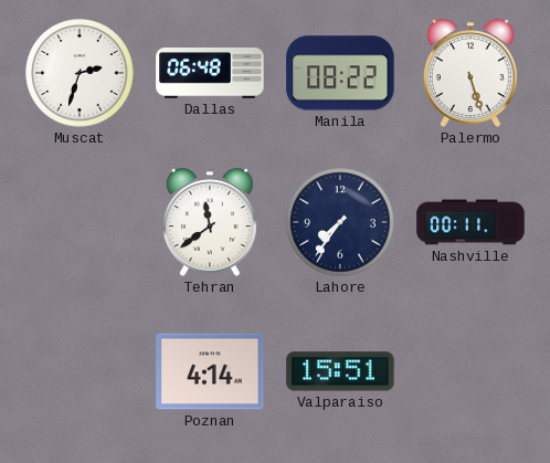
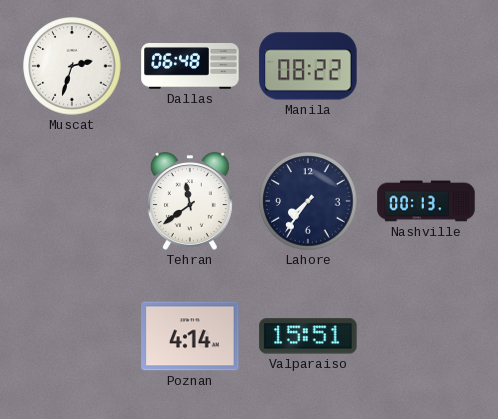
Palermo: 5:27 -> none (470, 73)
Nashville: 00:11 -> 00:13 (426, 201)
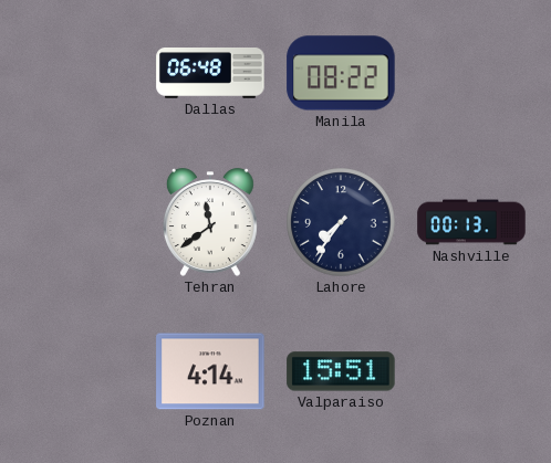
Muscat: 2:33 -> none (72, 66)
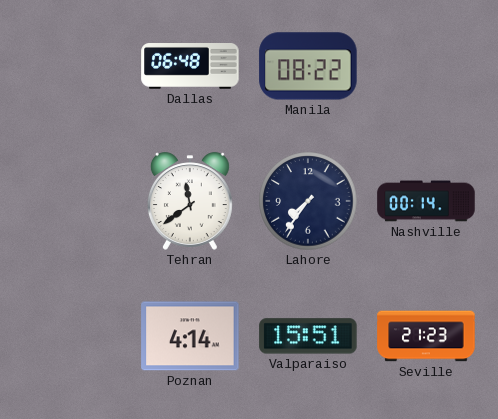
Nashville: 00:13 -> 00:14 (426, 201)
Seville: none -> 21:23 (426, 336)
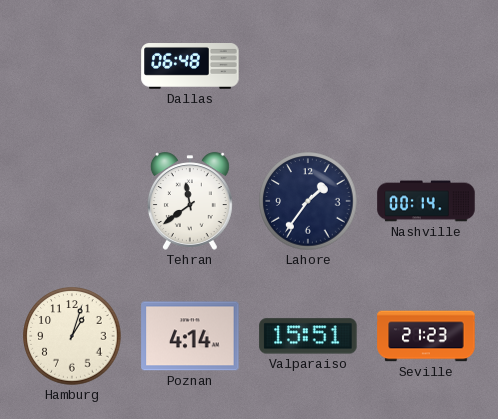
Manila: 08:22 -> none (308, 66)
Lahore: 7:36 -> 1:36 (308, 201)
Hamburg: none -> 1:03 (72, 336)
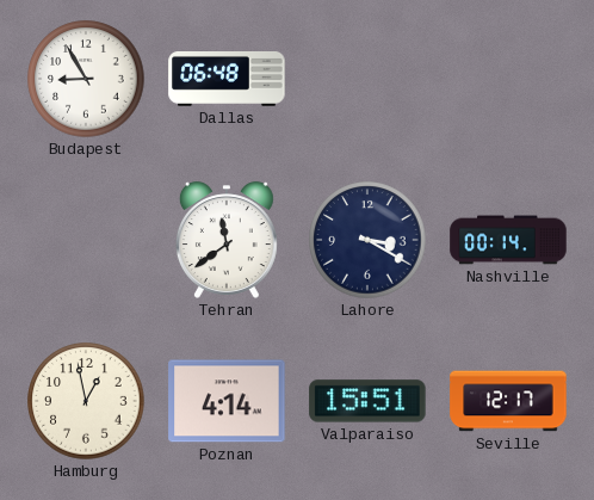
Budapest: none -> 8:55 (86, 79)
Lahore: 1:36 -> 3:20 (367, 240)
Hamburg: 1:03 -> 12:58 (86, 401)
Seville: 21:23 -> 12:17 (508, 401)
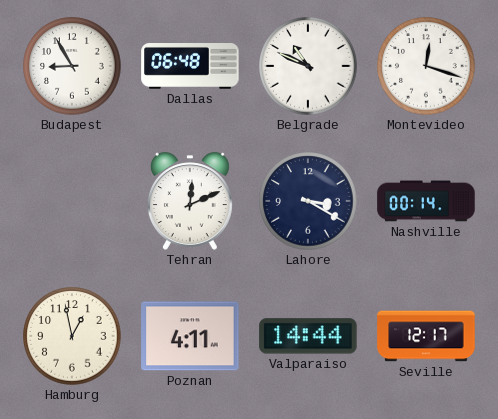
Belgrade: none -> 10:49 (308, 66)
Montevideo: none -> 12:18 (426, 66)
Tehran: 11:39 -> 12:11 (190, 201)
Poznan: 4:14 -> 4:11 (190, 336)
Valparaiso: 15:51 -> 14:44 (308, 336)
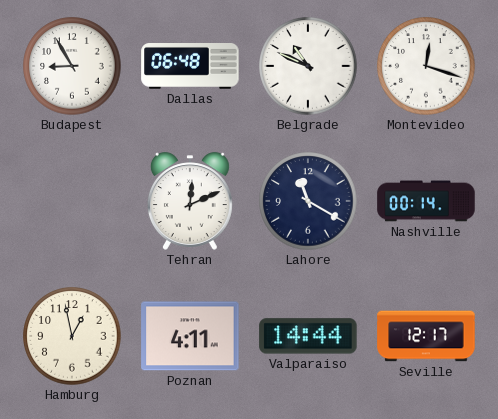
Lahore: 3:20 -> 11:20 (308, 201)
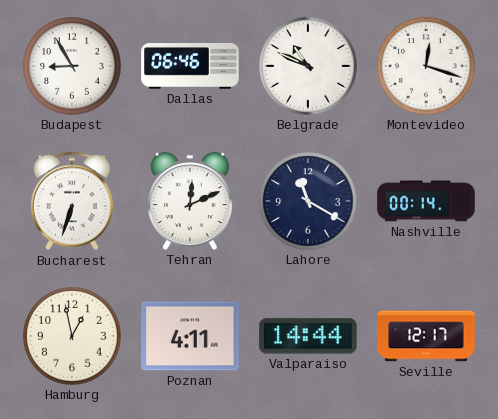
Dallas: 06:48 -> 06:46 (190, 67)
Bucharest: none -> 6:33 (72, 201)
